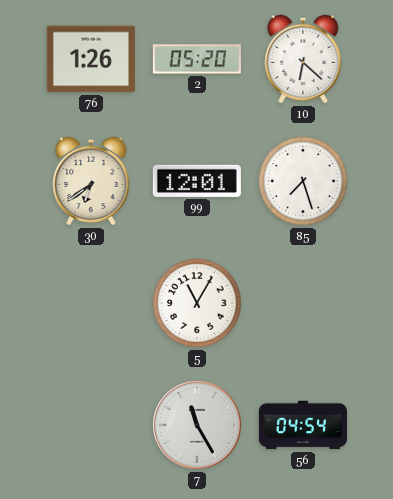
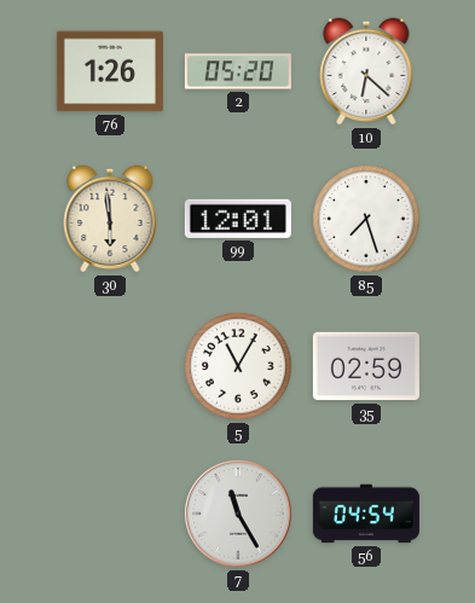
30: 6:39 -> 5:59 (110, 219)
35: none -> 02:59 (366, 366)
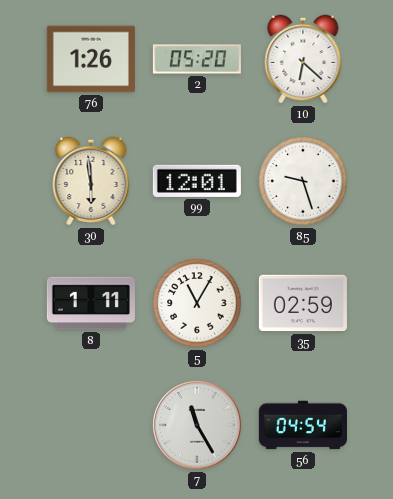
85: 7:27 -> 9:27 (303, 181)
8: none -> 1:11 (91, 303)
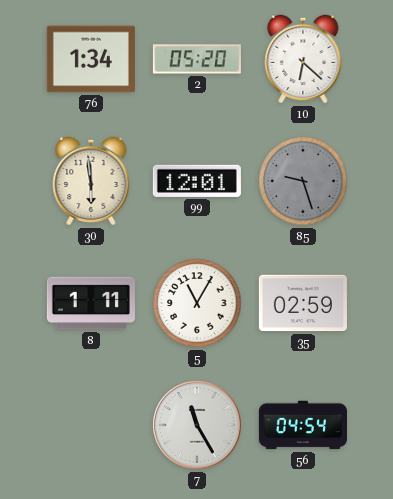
76: 1:26 -> 1:34 (91, 59)
85 dial: white -> grey (303, 181)
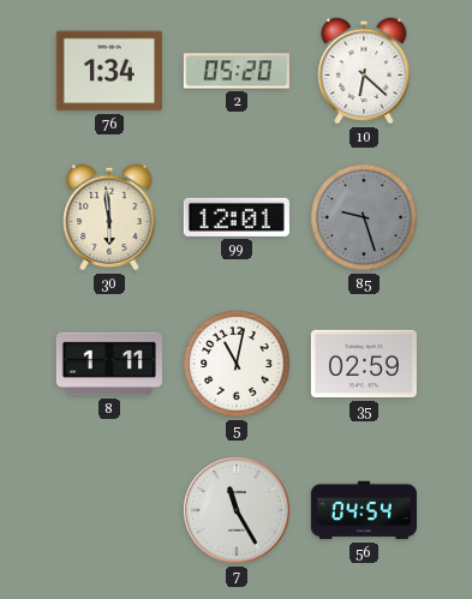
5: 11:05 -> 11:02 (237, 364)
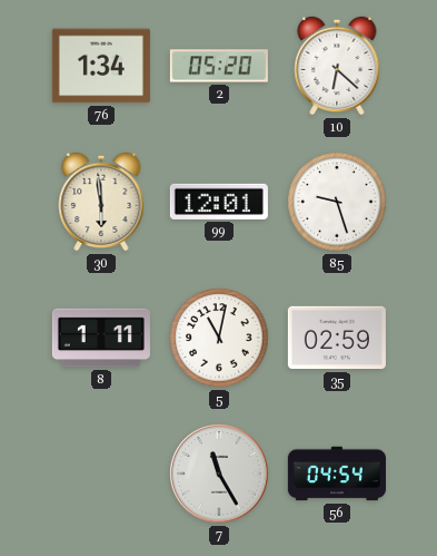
85 dial: grey -> white (337, 202)
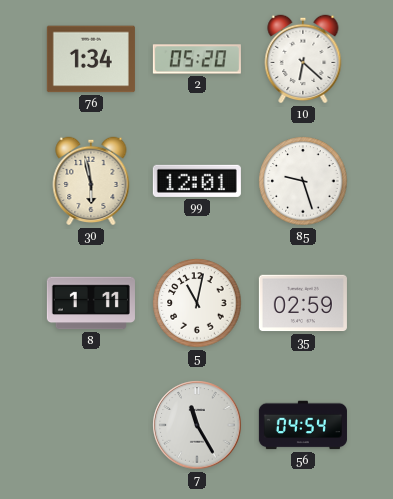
30: 5:59 -> 5:58 (91, 181)
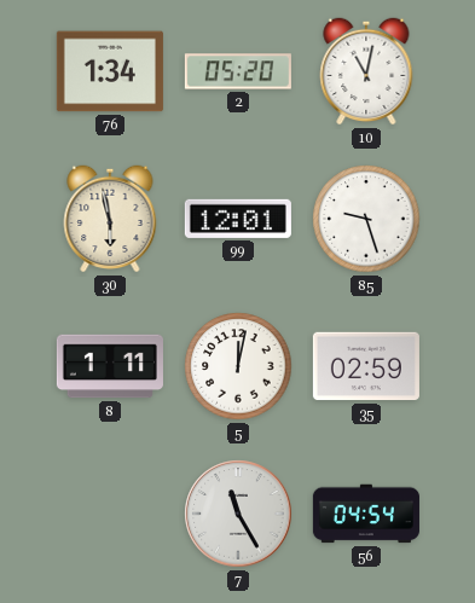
10: 6:22 -> 11:02 (366, 71)
5: 11:02 -> 12:02 (238, 366)
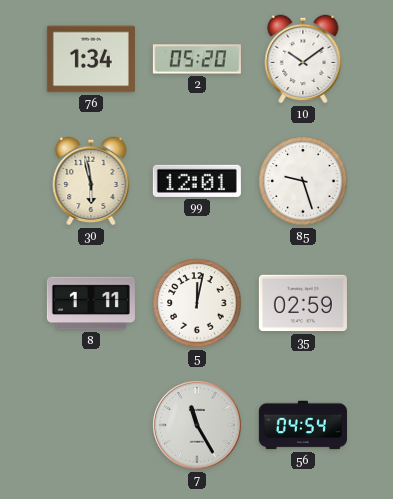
10: 11:02 -> 10:09 (303, 59)
